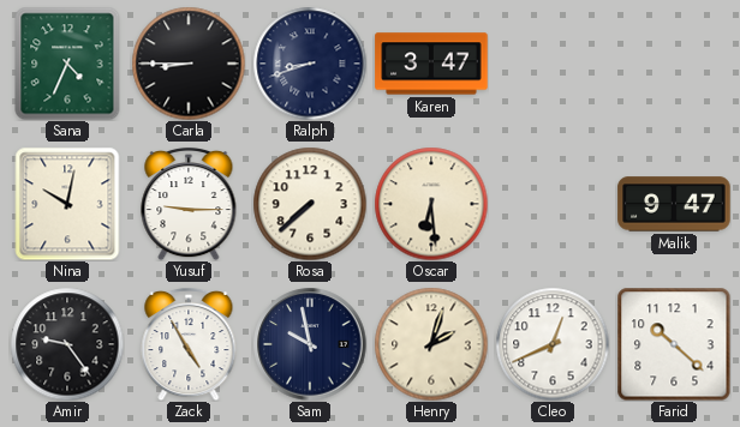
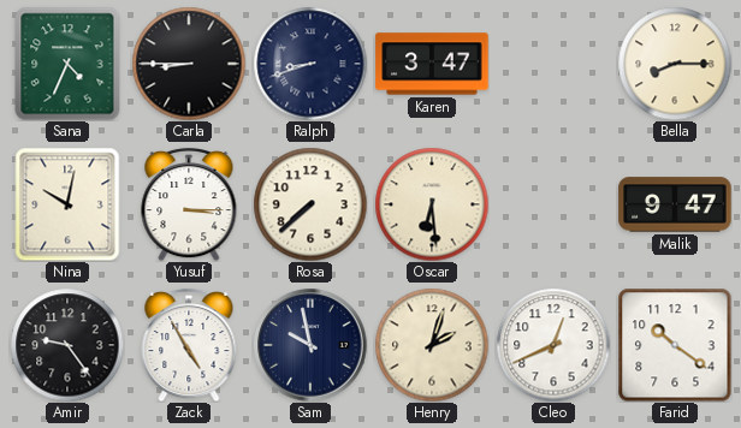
Bella: none -> 8:15 (675, 64)
Yusuf: 9:15 -> 3:15 (189, 204)
Farid: 10:22 -> 10:21 (675, 345)
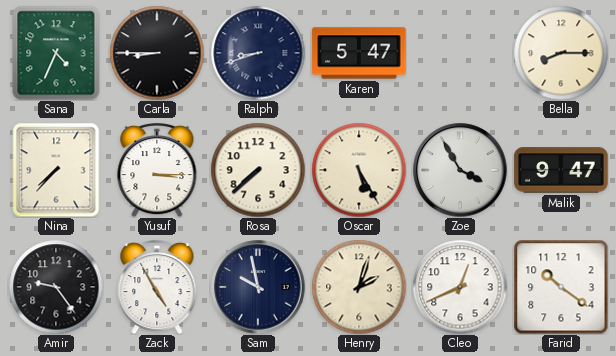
Karen: 3:47 -> 5:47 (359, 53)
Nina: 10:02 -> 7:37 (56, 170)
Oscar: 6:29 -> 5:25 (359, 170)
Zoe: none -> 3:55 (460, 170)
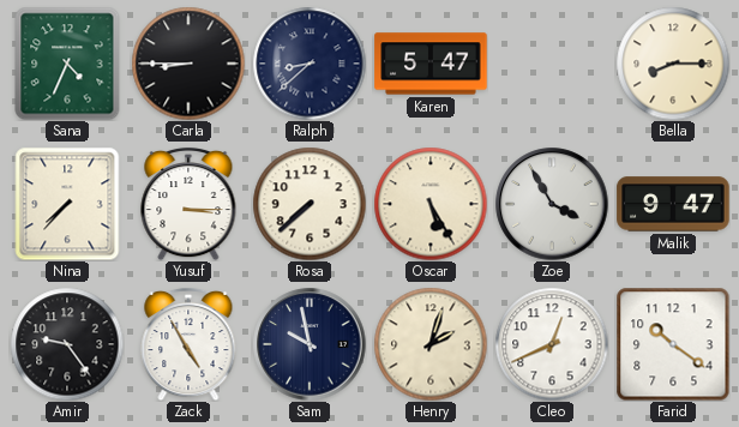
Ralph: 8:42 -> 8:38 (310, 64)
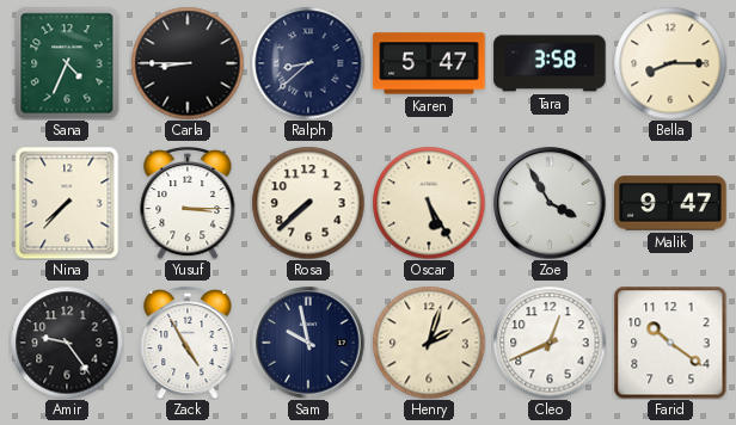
Tara: none -> 3:58 (550, 63)
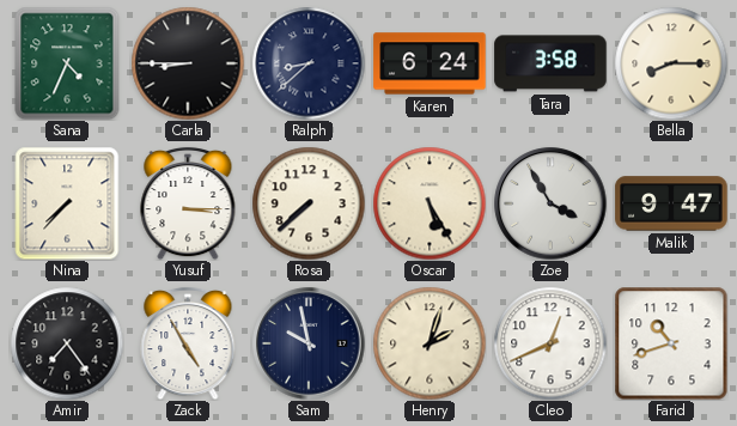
Karen: 5:47 -> 6:24 (430, 63)
Amir: 9:24 -> 7:24 (67, 343)
Farid: 10:21 -> 10:42 (671, 343)
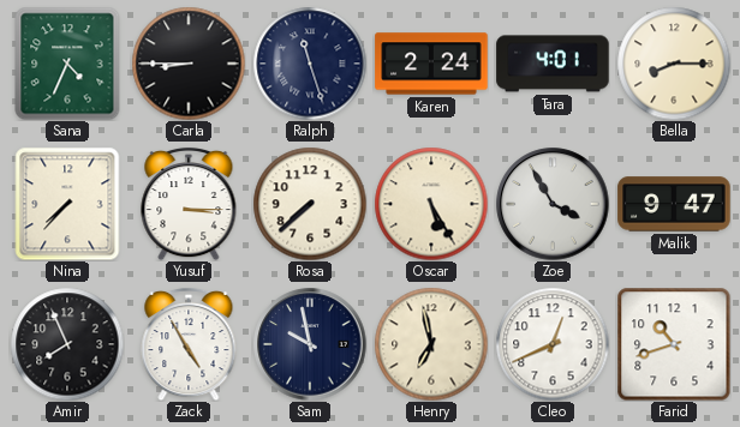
Ralph: 8:38 -> 11:27 (310, 64)
Karen: 6:24 -> 2:24 (431, 64)
Tara: 3:58 -> 4:01 (553, 64)
Amir: 7:24 -> 7:56 (67, 344)
Henry: 2:03 -> 6:58 (431, 344)
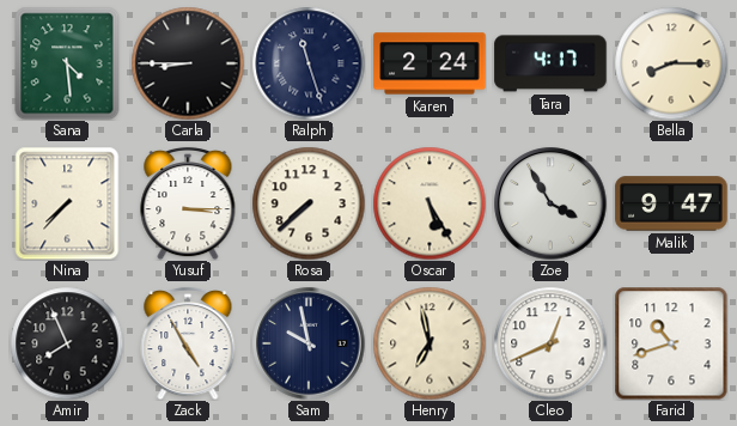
Sana: 4:34 -> 4:29 (67, 63)
Tara: 4:01 -> 4:17 (550, 63)
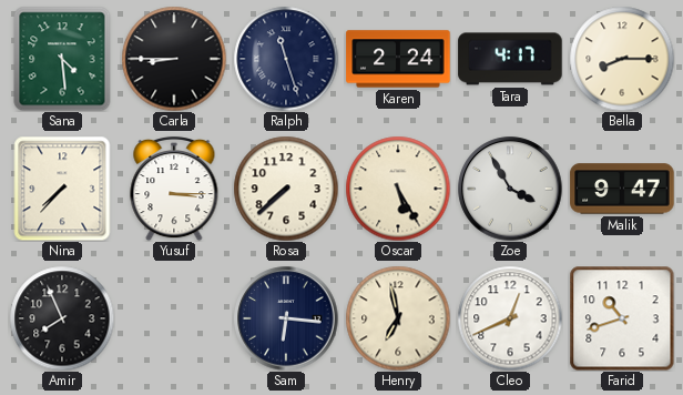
Zack: 4:55 -> none (188, 343)
Sam: 9:58 -> 6:16 (286, 318)
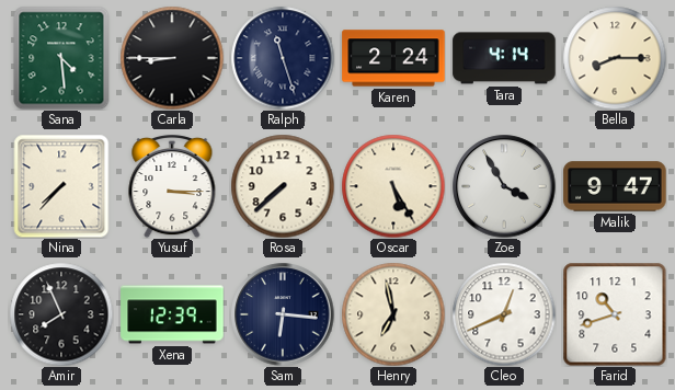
Tara: 4:17 -> 4:14 (504, 58)
Xena: none -> 12:39 (172, 314)
